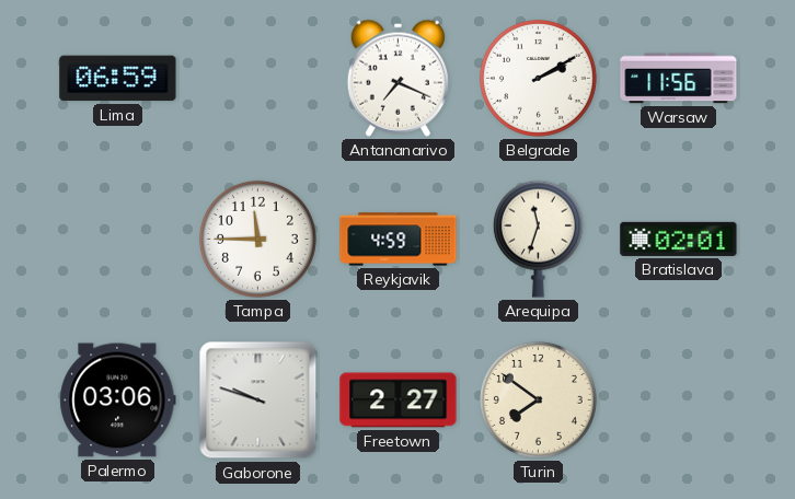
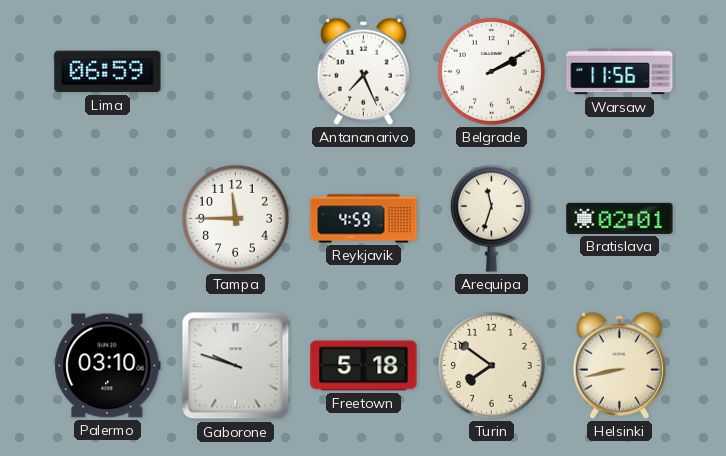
Antananarivo: 7:19 -> 7:26 (363, 71)
Palermo: 03:06 -> 03:10 (108, 366)
Freetown: 2:27 -> 5:18 (364, 366)
Helsinki: none -> 8:43 (619, 365)
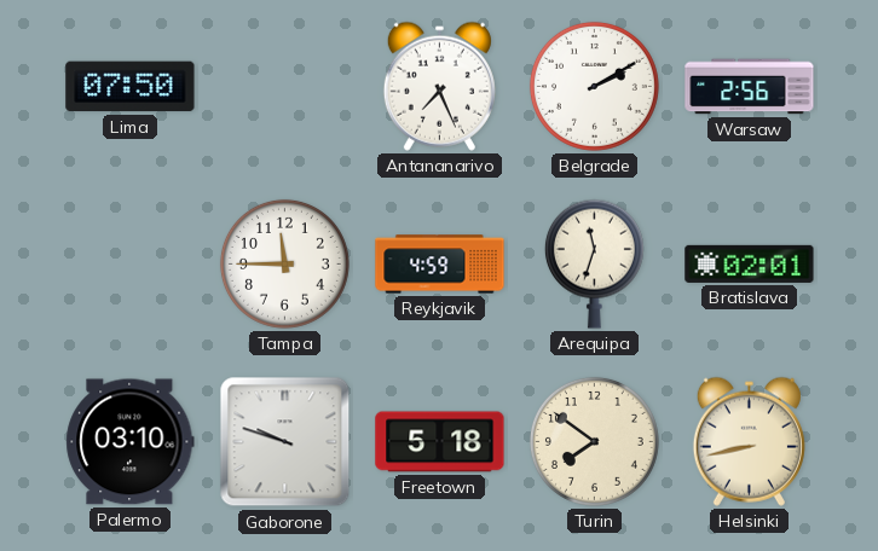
Lima: 06:59 -> 07:50 (131, 87)
Warsaw: 11:56 -> 2:56 (750, 87)
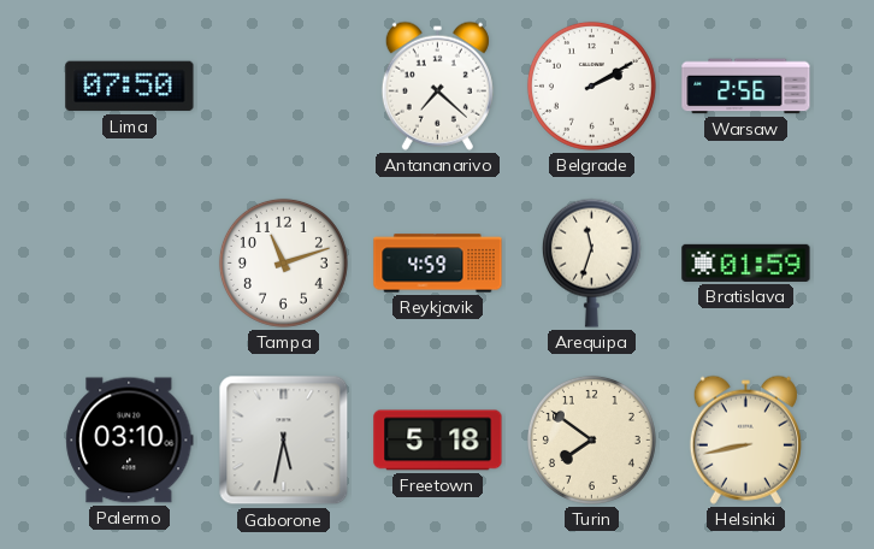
Antananarivo: 7:26 -> 7:22 (437, 85)
Tampa: 11:45 -> 11:12 (283, 262)
Bratislava: 02:01 -> 01:59 (746, 262)
Gaborone: 9:48 -> 5:32 (284, 441)
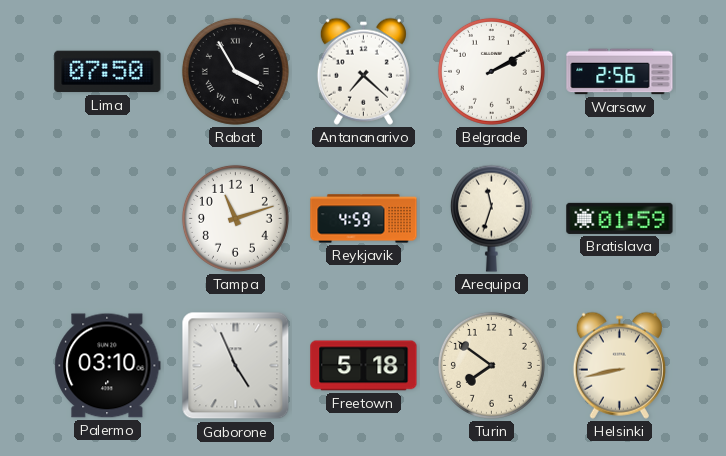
Rabat: none -> 3:55 (235, 71)
Gaborone: 5:32 -> 4:56 (236, 366)
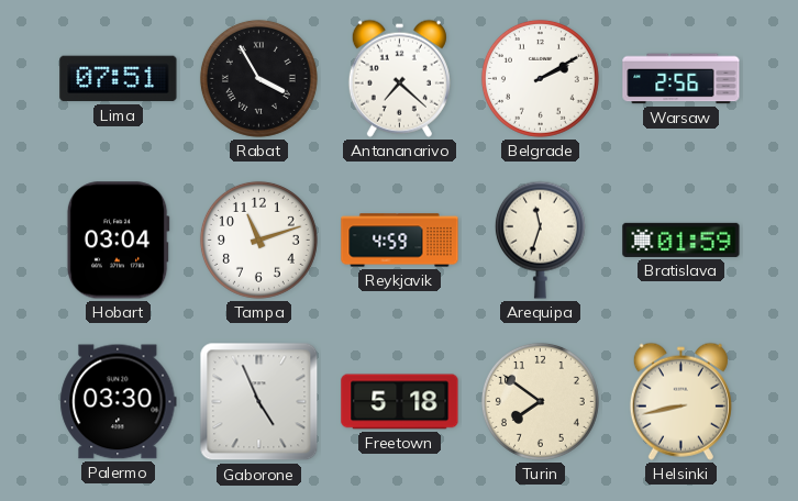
Lima: 07:50 -> 07:51 (119, 79)
Hobart: none -> 03:04 (118, 241)
Palermo: 03:10 -> 03:30 (119, 402)
